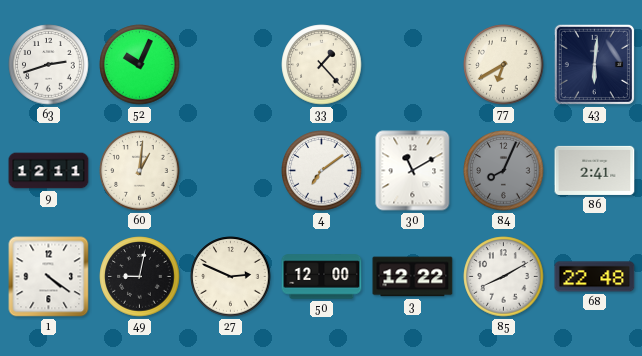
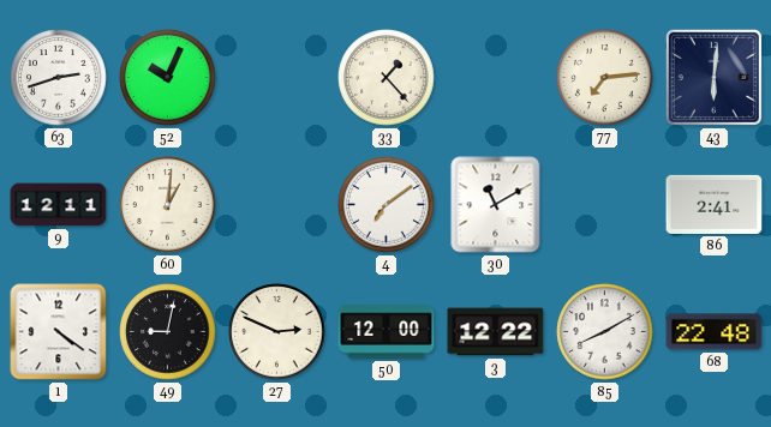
77: 6:40 -> 7:14 (605, 78)
84: 8:04 -> none (504, 171)
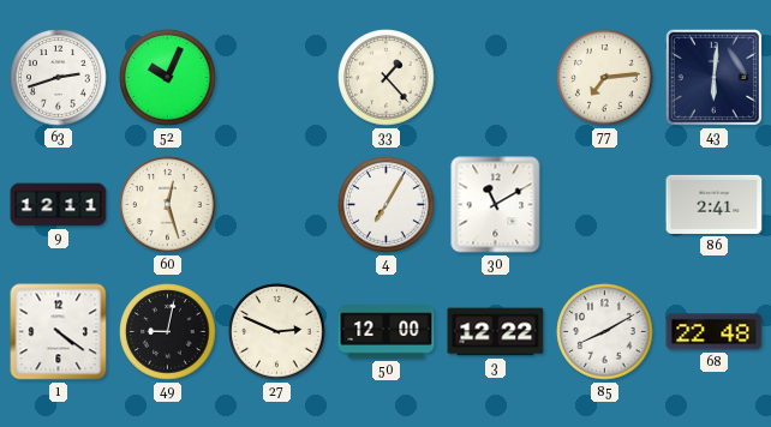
60: 1:01 -> 12:27 (168, 205)
4: 7:09 -> 7:05 (387, 205)
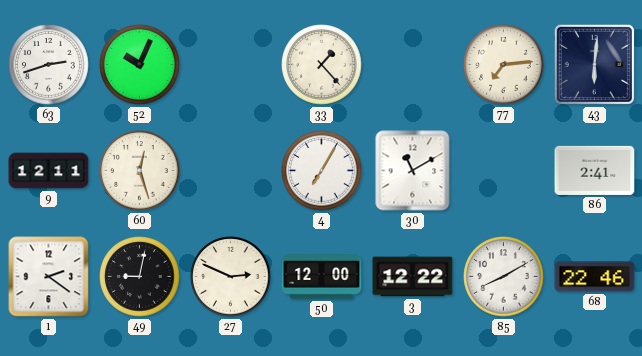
1: 4:21 -> 2:21 (49, 277)
68: 22:48 -> 22:46 (595, 277)
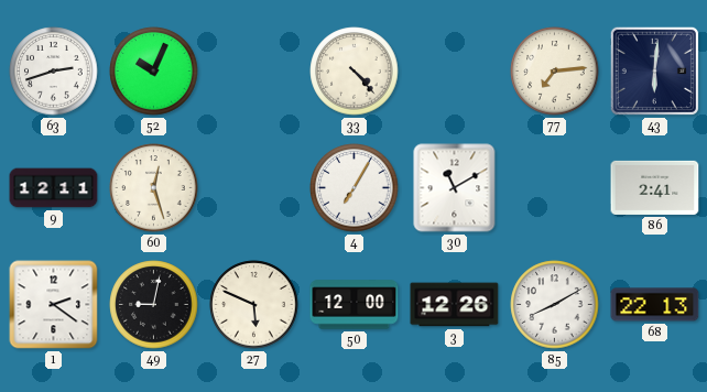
33: 1:23 -> 4:23 (355, 72)
27: 2:49 -> 5:49 (254, 305)
3: 12:22 -> 12:26 (455, 305)
68: 22:46 -> 22:13 (655, 305)
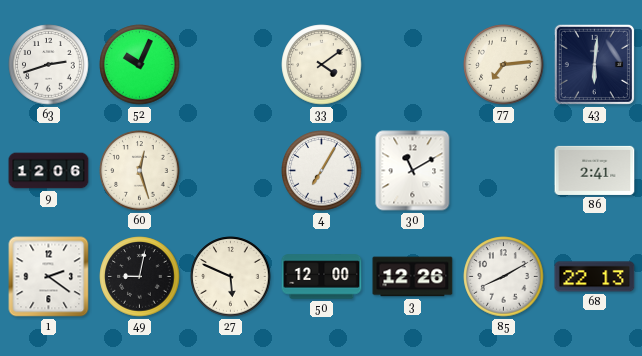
33: 4:23 -> 4:09 (322, 65)
9: 12:11 -> 12:06 (49, 171)
